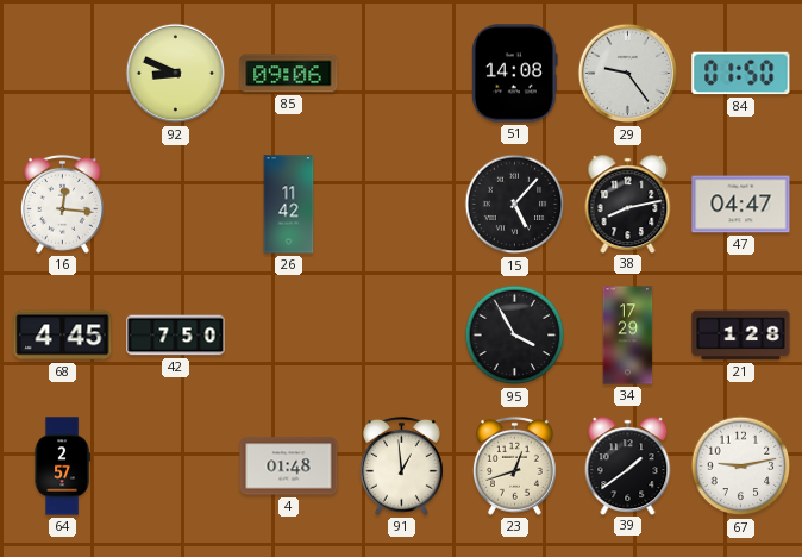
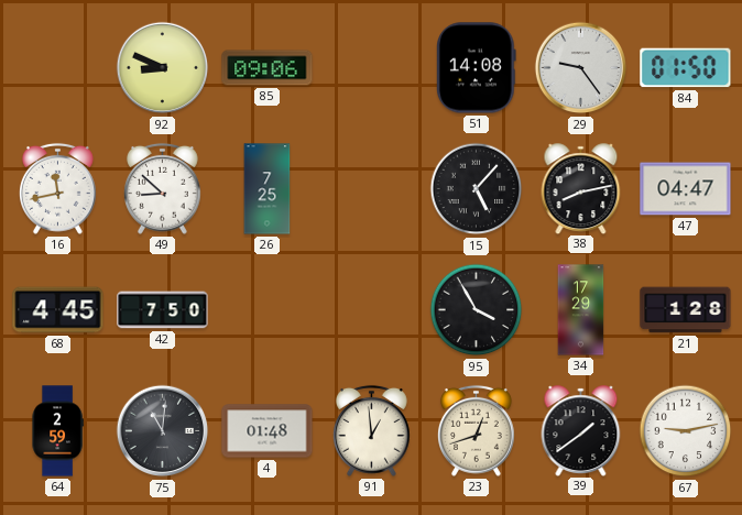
16: 12:16 -> 11:43 (57, 188)
49: none -> 8:52 (162, 188)
26: 11:42 -> 7:25 (268, 189)
64: 2:57 -> 2:59 (57, 431)
75: none -> 11:01 (163, 431)
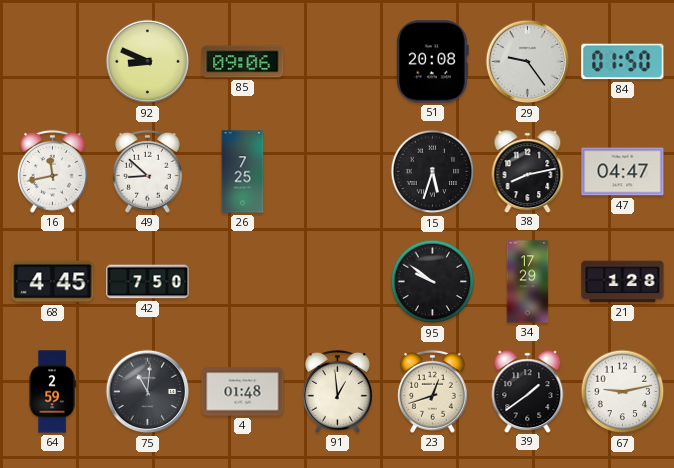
51: 14:08 -> 20:08 (433, 62)
15: 5:07 -> 5:33 (433, 172)
95: 3:55 -> 9:51 (433, 282)
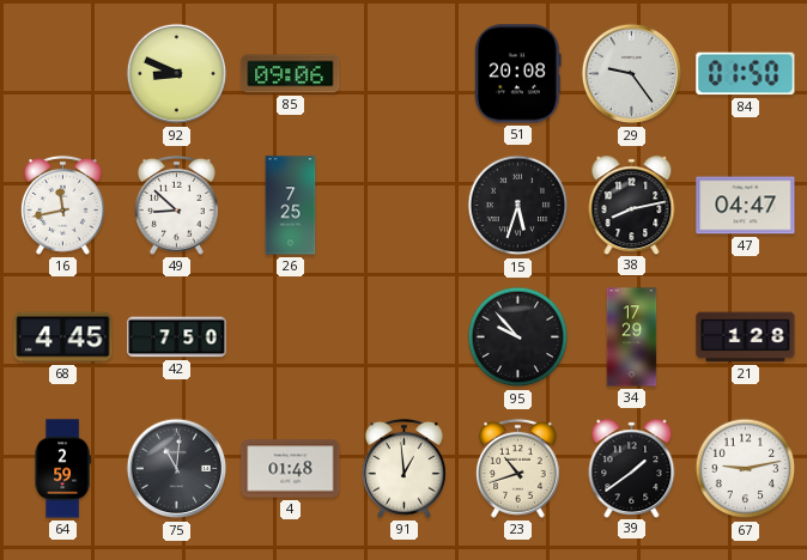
95: 9:51 -> 9:53 (518, 337)
23: 12:42 -> 10:42 (517, 468)
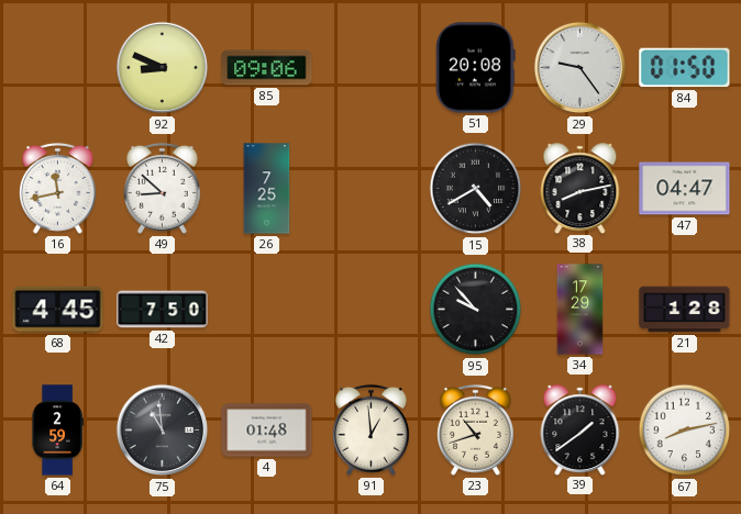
15: 5:33 -> 4:40 (476, 189)
75: 11:01 -> 10:59 (163, 431)
67: 9:13 -> 8:13 (685, 431)
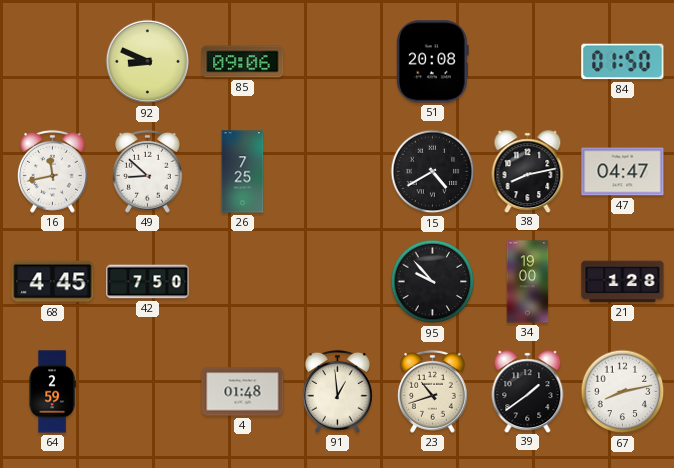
29: 9:24 -> none (580, 68)
34: 17:29 -> 19:00 (528, 282)
75: 10:59 -> none (163, 431)
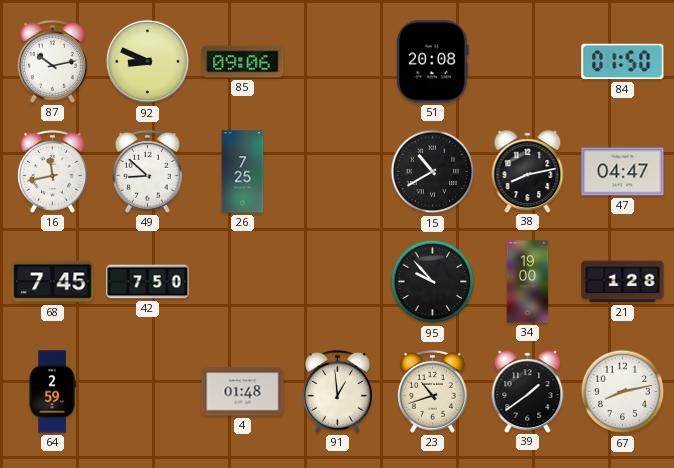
87: none -> 10:13 (52, 61)
15: 4:40 -> 10:40 (433, 172)
68: 4:45 -> 7:45 (53, 282)
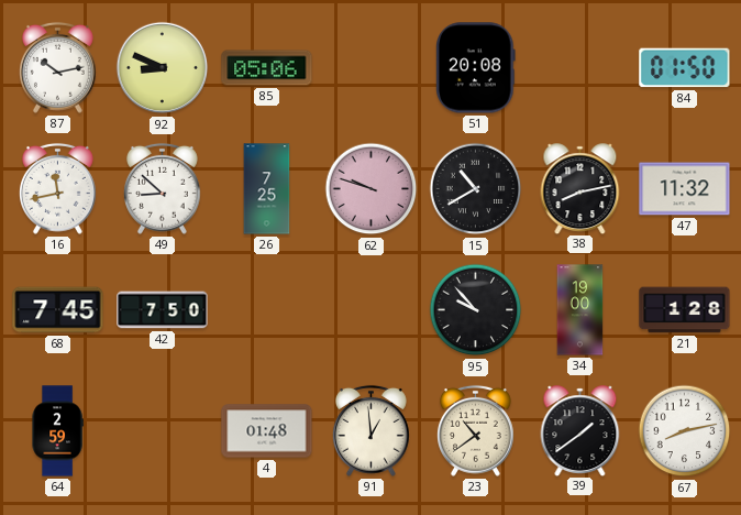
85: 09:06 -> 05:06 (267, 68)
62: none -> 9:48 (372, 189)
47: 04:47 -> 11:32 (685, 189)
23: 10:42 -> 10:39 (475, 430)
